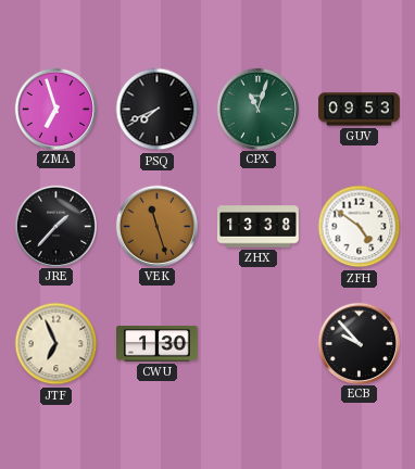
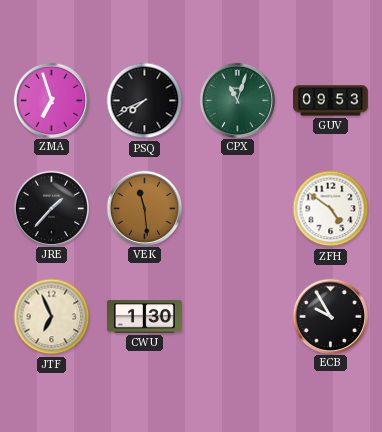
VEK: 11:27 -> 11:29 (144, 208)
ZHX: 13:38 -> none (259, 227)
ECB: 9:53 -> 9:55 (330, 316)
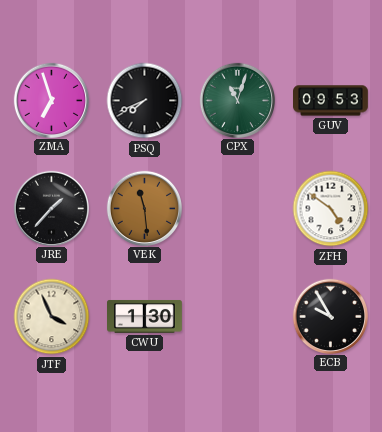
JTF: 6:56 -> 3:56 (52, 317)
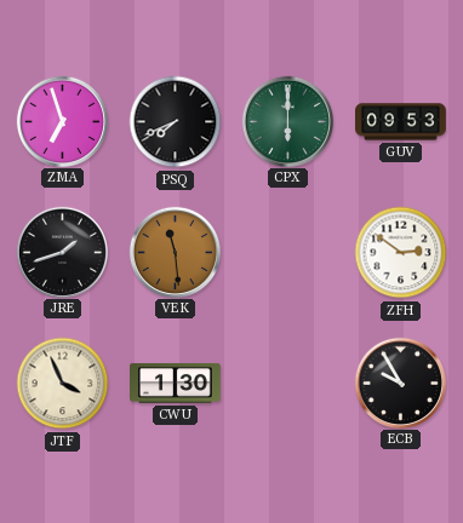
CPX: 11:03 -> 6:00 (287, 121)
JRE: 1:37 -> 1:42 (62, 252)
ZFH: 4:51 -> 2:51 (401, 253)
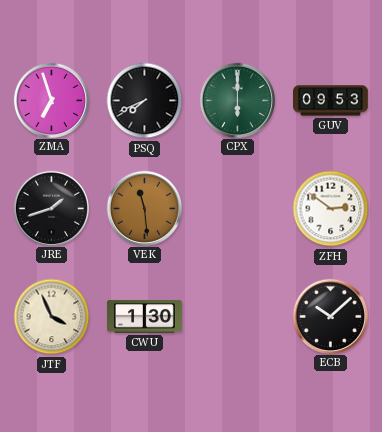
ECB: 9:55 -> 10:08 (330, 316)
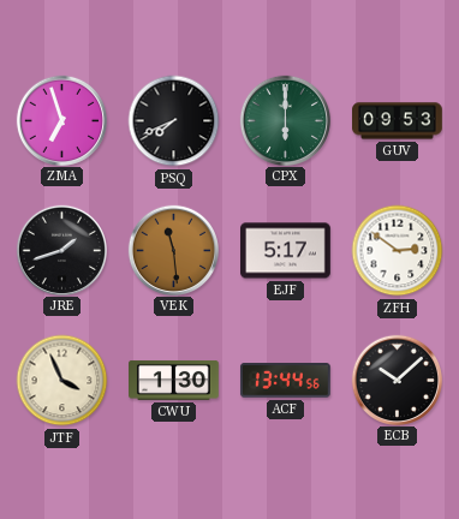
EJF: none -> 5:17 (286, 251)
ACF: none -> 13:44 (285, 381)
